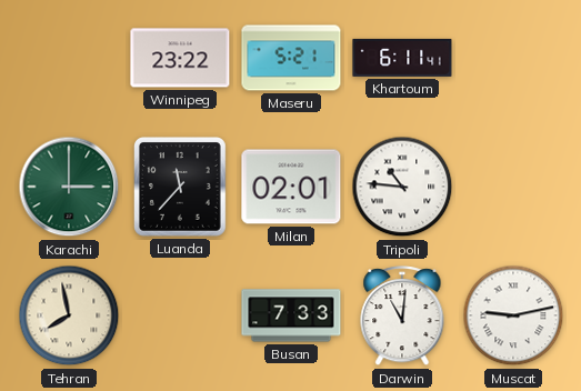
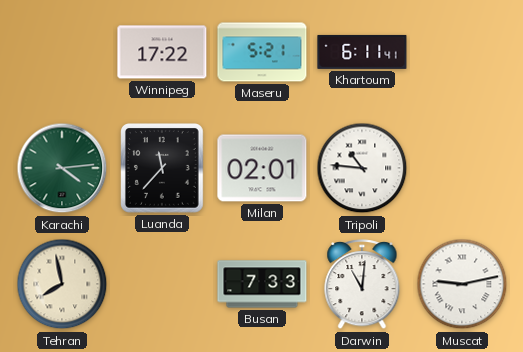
Winnipeg: 23:22 -> 17:22 (162, 52)
Karachi: 3:00 -> 4:14 (62, 168)
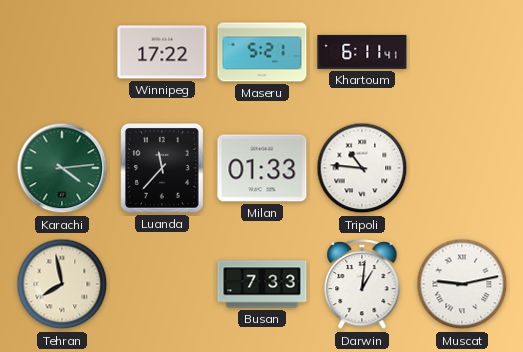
Milan: 02:01 -> 01:33 (262, 168)
Darwin: 11:01 -> 1:01 (362, 285)
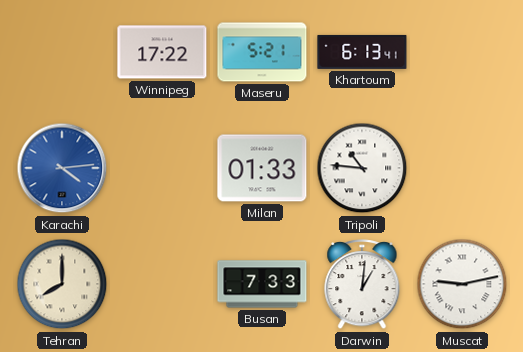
Khartoum: 6:11 -> 6:13 (362, 52)
Karachi dial: green -> blue (62, 168)
Luanda: 11:37 -> none (163, 169)
Tehran: 7:58 -> 8:00 (62, 284)
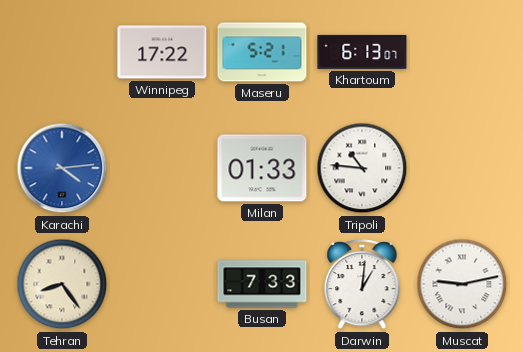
Khartoum: 6:13:41 -> 6:13:07 (362, 52)
Tehran: 8:00 -> 8:24 (62, 284)
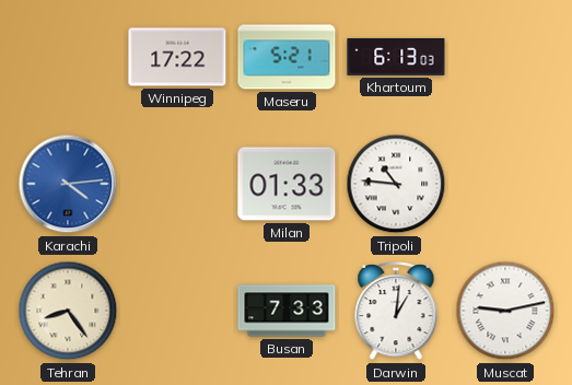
Khartoum: 6:13:07 -> 6:13:03 (396, 57)
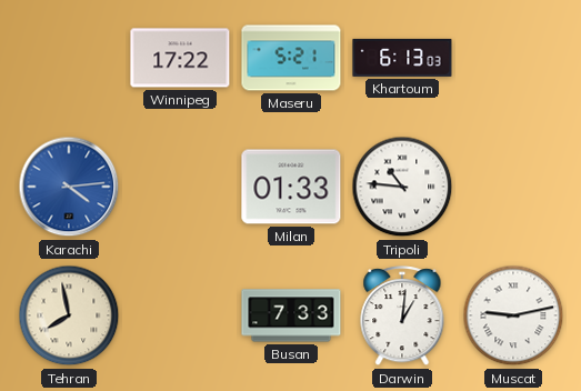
Tehran: 8:24 -> 7:58 (69, 315)
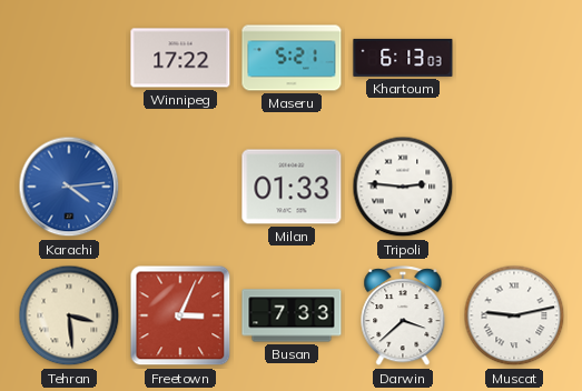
Tripoli: 10:46 -> 2:46 (403, 187)
Tehran: 7:58 -> 3:29 (69, 315)
Freetown: none -> 3:04 (180, 315)
Darwin: 1:01 -> 3:38 (403, 317)
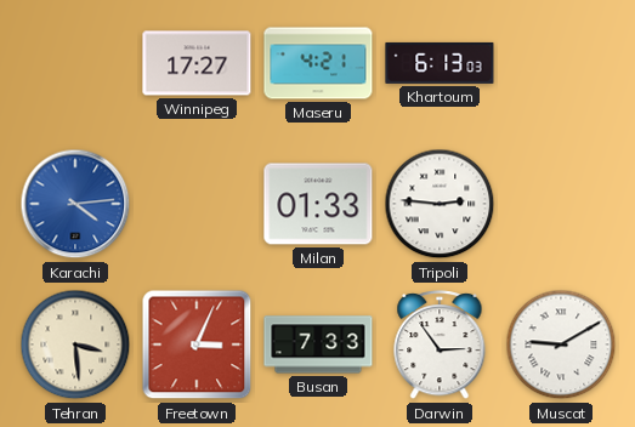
Winnipeg: 17:22 -> 17:27 (197, 63)
Maseru: 5:21 -> 4:21 (318, 63)
Darwin: 3:38 -> 2:54 (440, 346)
Muscat: 9:13 -> 9:10 (561, 345)
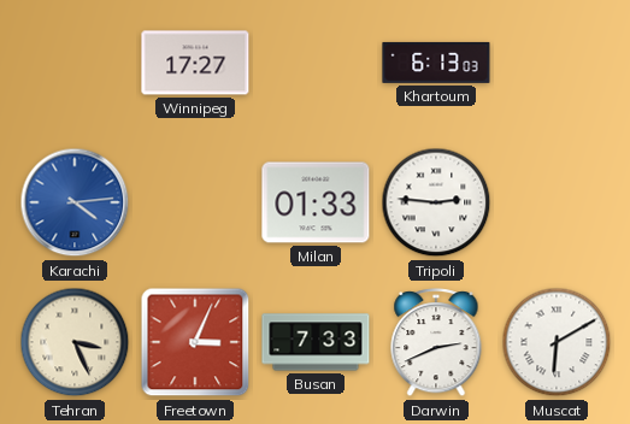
Maseru: 4:21 -> none (318, 63)
Tehran: 3:29 -> 3:26 (75, 342)
Darwin: 2:54 -> 2:41 (436, 343)
Muscat: 9:10 -> 6:10 (557, 342)
